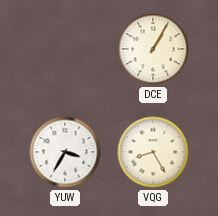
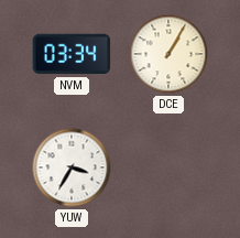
NVM: none -> 03:34 (72, 54)
VQG: 8:25 -> none (153, 152)
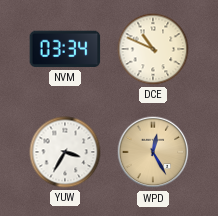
DCE: 1:05 -> 10:49 (153, 49)
WPD: none -> 12:25 (153, 152)
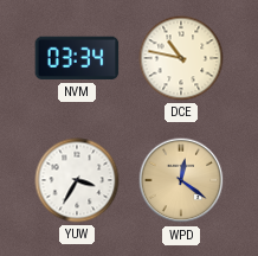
DCE: 10:49 -> 10:47 (181, 58)
WPD: 12:25 -> 12:21 (181, 180)
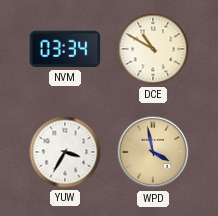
DCE: 10:47 -> 10:50 (153, 49)
WPD: 12:21 -> 3:58 (153, 152)
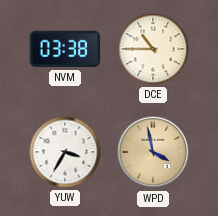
NVM: 03:34 -> 03:38 (65, 49)
DCE: 10:50 -> 10:45 (153, 49)
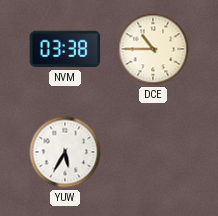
YUW: 3:35 -> 5:35 (65, 152)
WPD: 3:58 -> none (153, 152)
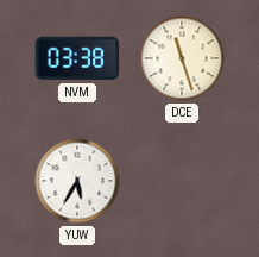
DCE: 10:45 -> 11:27 (182, 58)
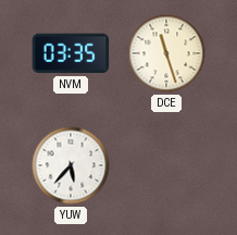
NVM: 03:38 -> 03:35 (71, 53)
YUW: 5:35 -> 5:37 (71, 165)
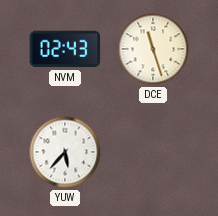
NVM: 03:35 -> 02:43 (65, 49)
